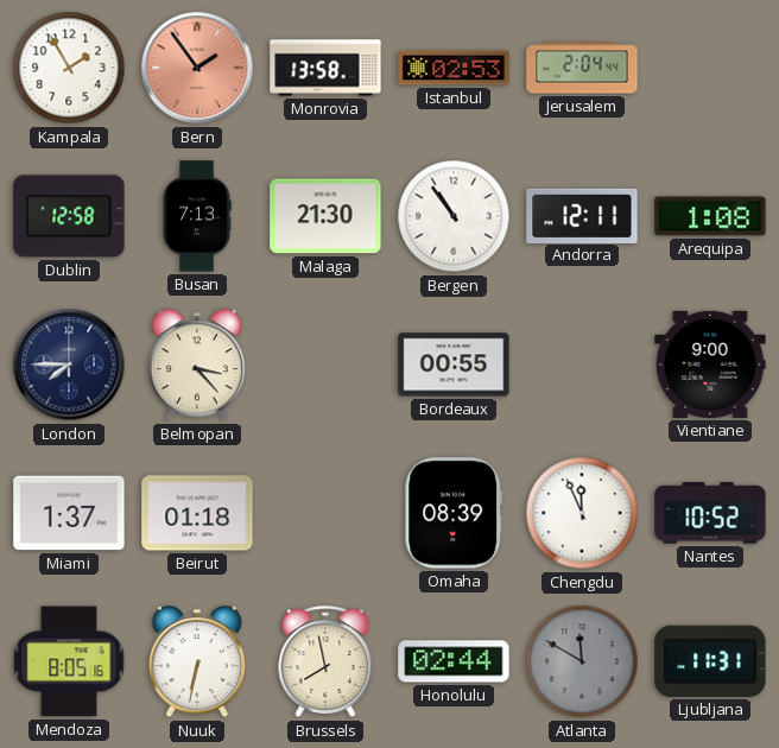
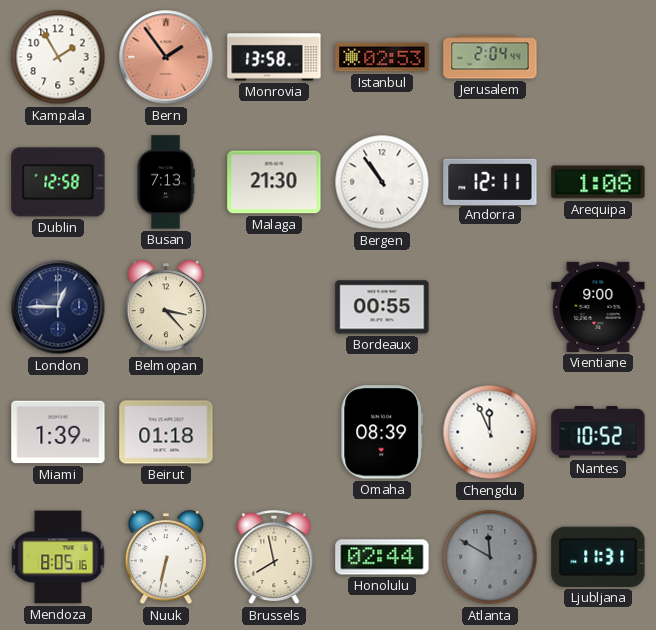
London: 7:45 -> 12:45 (58, 307)
Miami: 1:37 -> 1:39 (58, 432)
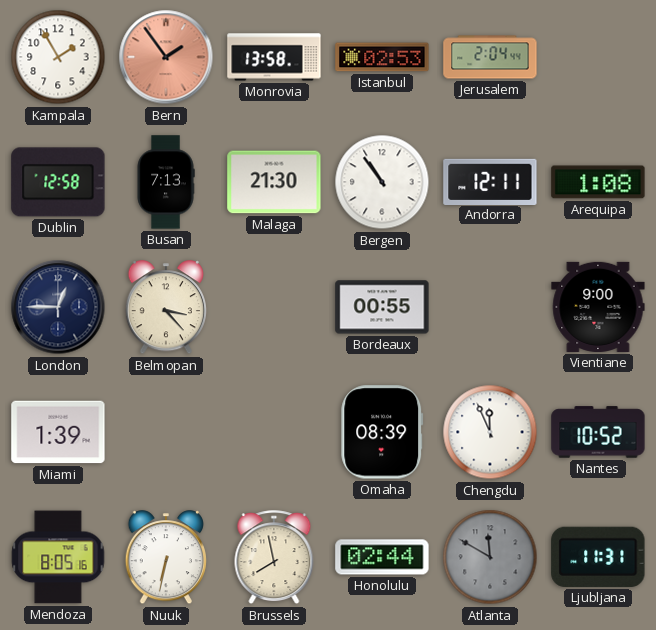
Beirut: 01:18 -> none (166, 432)
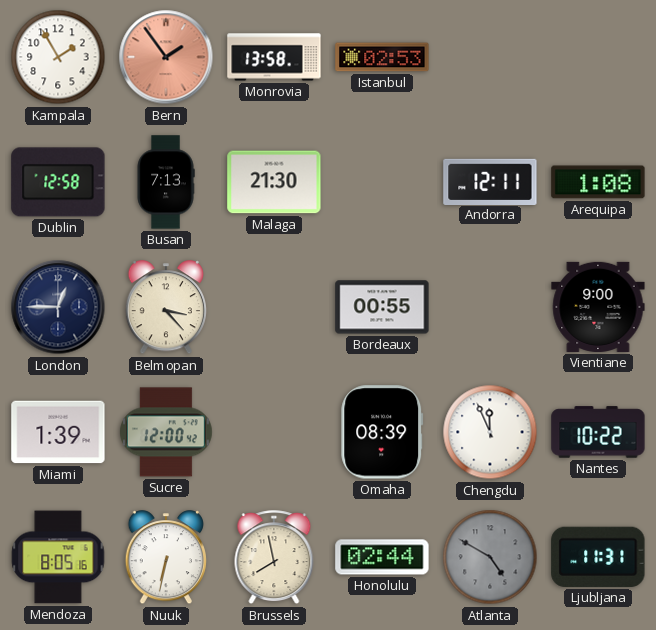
Jerusalem: 2:04 -> none (490, 57)
Bergen: 10:54 -> none (382, 182)
Sucre: none -> 12:00 (166, 432)
Nantes: 10:52 -> 10:22 (598, 432)
Atlanta: 11:50 -> 4:50 (490, 557)
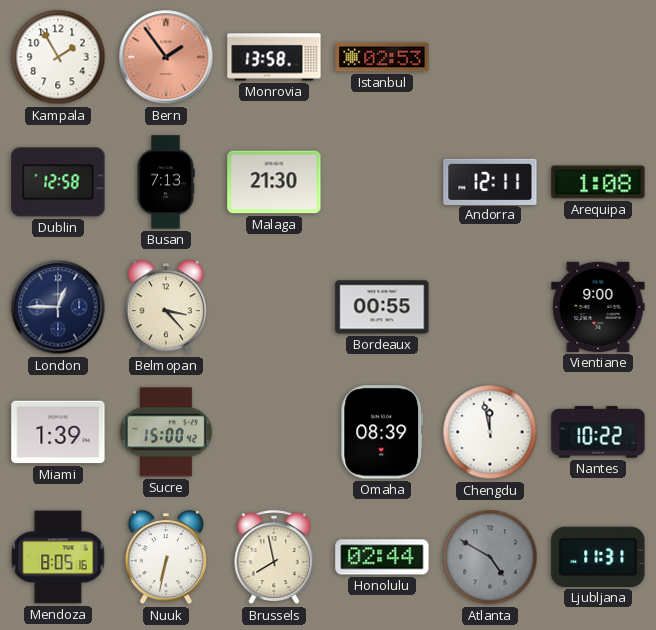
Sucre: 12:00 -> 15:00 (166, 432)
Chengdu: 11:56 -> 11:58 (490, 432)
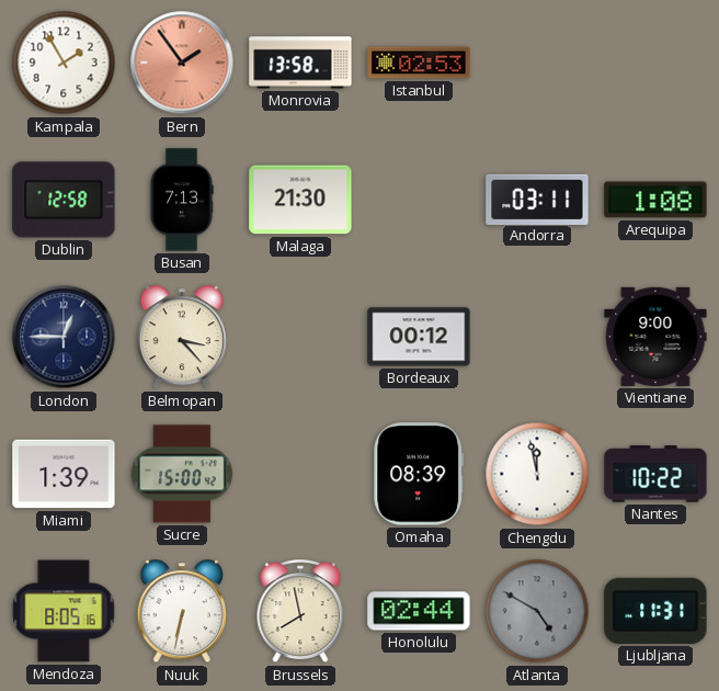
Andorra: 12:11 -> 03:11 (537, 199)
Bordeaux: 00:55 -> 00:12 (419, 337)
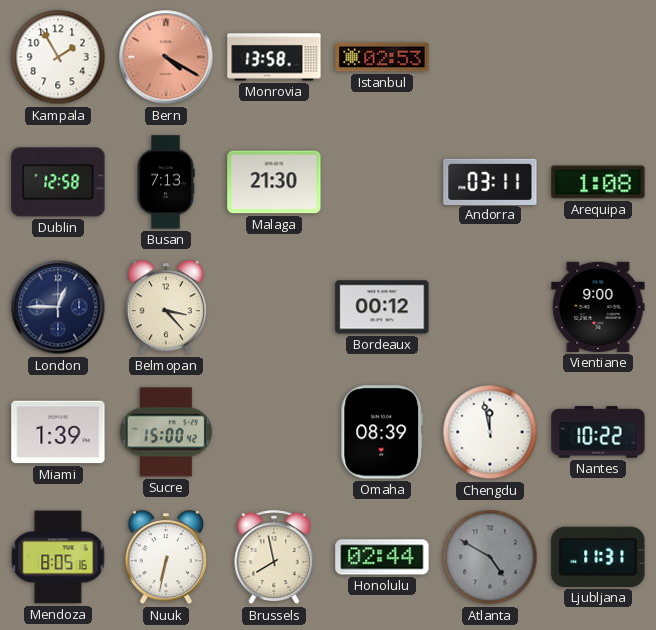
Bern: 1:54 -> 4:20 (166, 57)
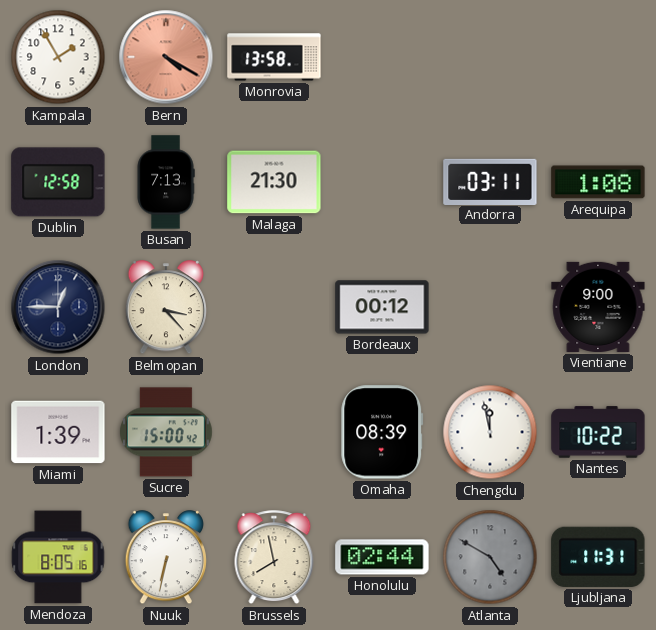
Istanbul: 02:53 -> none (382, 57)
